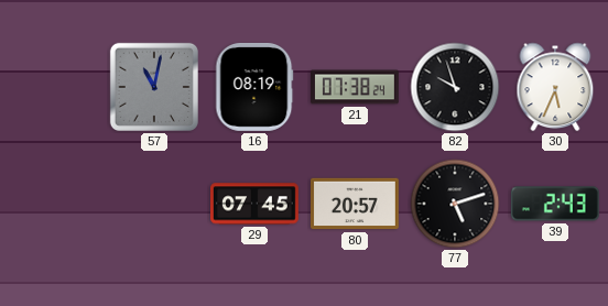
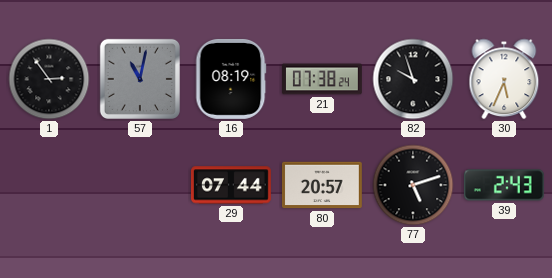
1: none -> 2:54 (49, 79)
29: 07:45 -> 07:44 (232, 185)
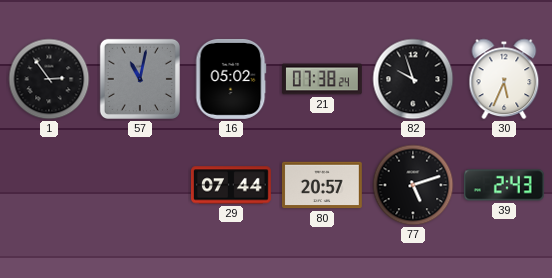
16: 08:19 -> 05:02 (231, 79)
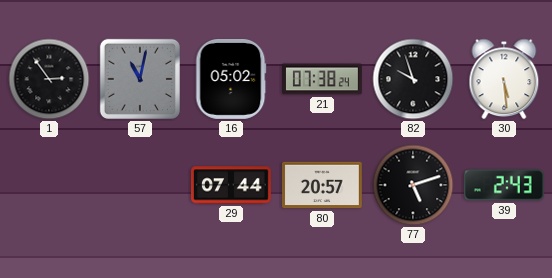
30: 5:34 -> 5:29 (504, 79)
